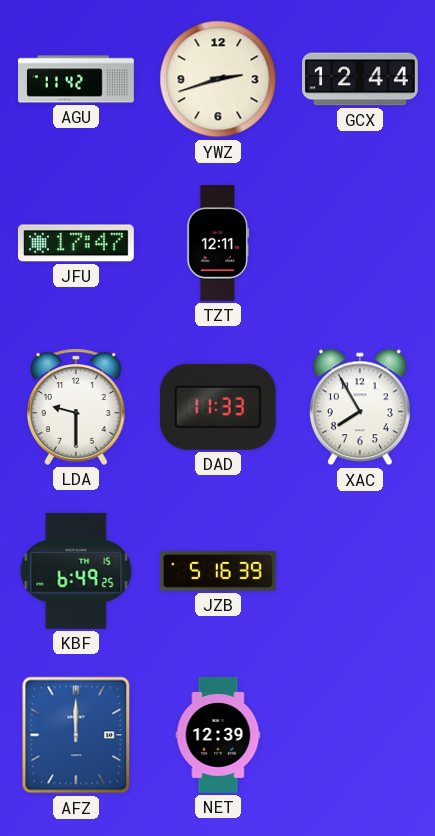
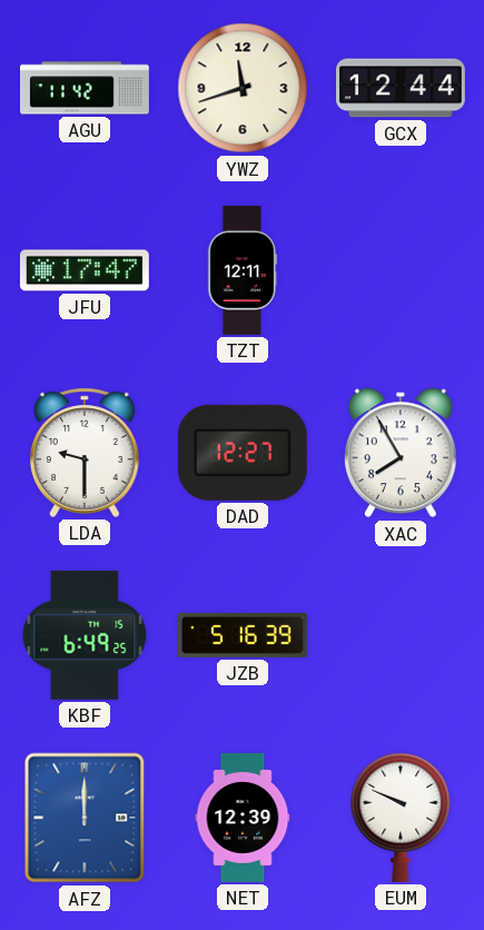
YWZ: 2:42 -> 11:42 (243, 88)
DAD: 11:33 -> 12:27 (243, 453)
EUM: none -> 9:49 (401, 818)
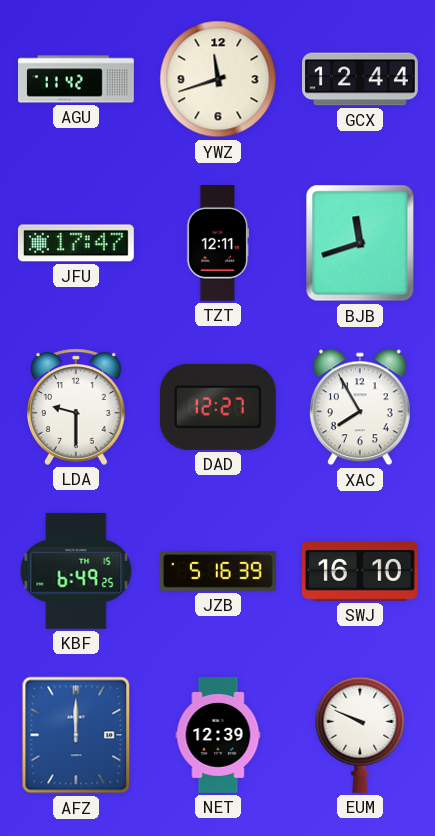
BJB: none -> 11:42 (360, 243)
SWJ: none -> 16:10 (360, 571)
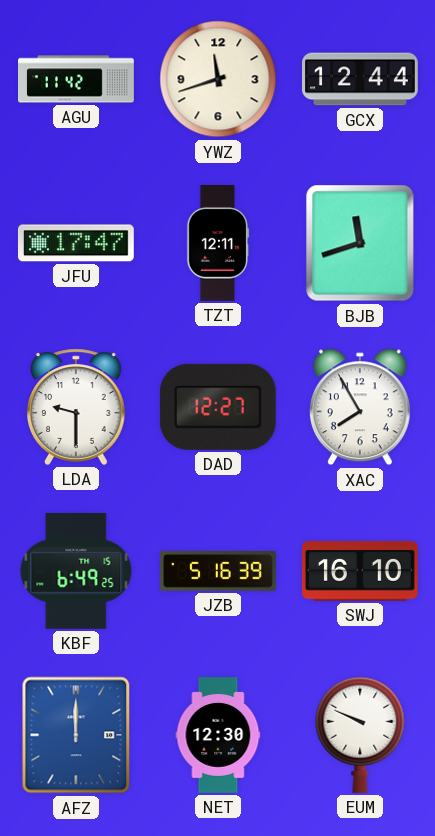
NET: 12:39 -> 12:30 (218, 736)
